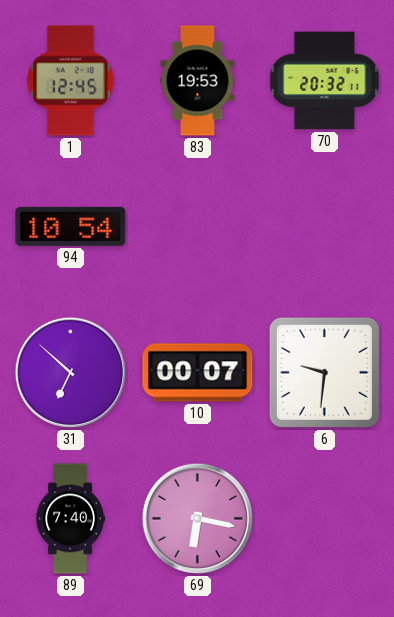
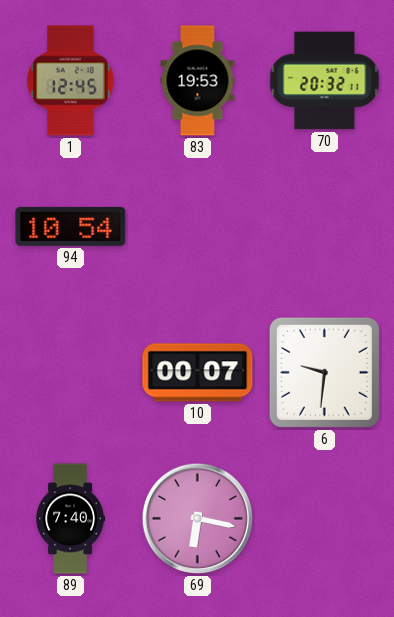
31: 6:52 -> none (70, 372)
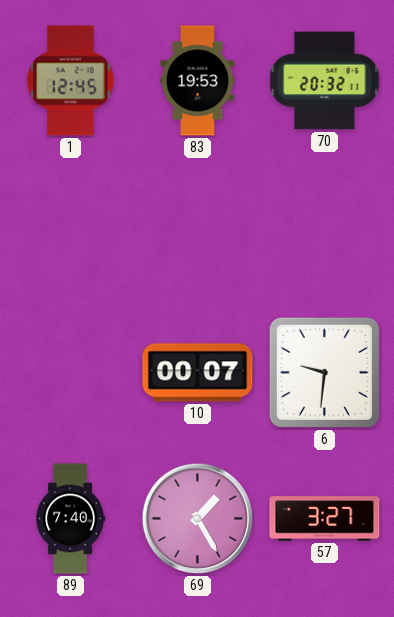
94: 10:54 -> none (71, 226)
69: 6:17 -> 1:25 (197, 518)
57: none -> 3:27 (325, 519)
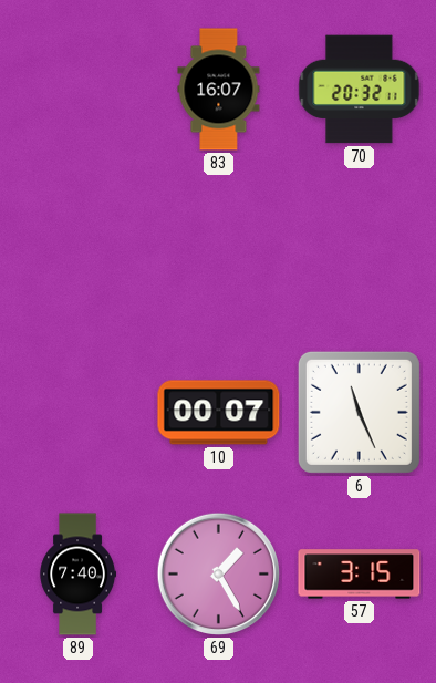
1: 12:45 -> none (71, 81)
83: 19:53 -> 16:07 (219, 90)
6: 9:31 -> 11:26 (359, 412)
57: 3:27 -> 3:15 (360, 575)
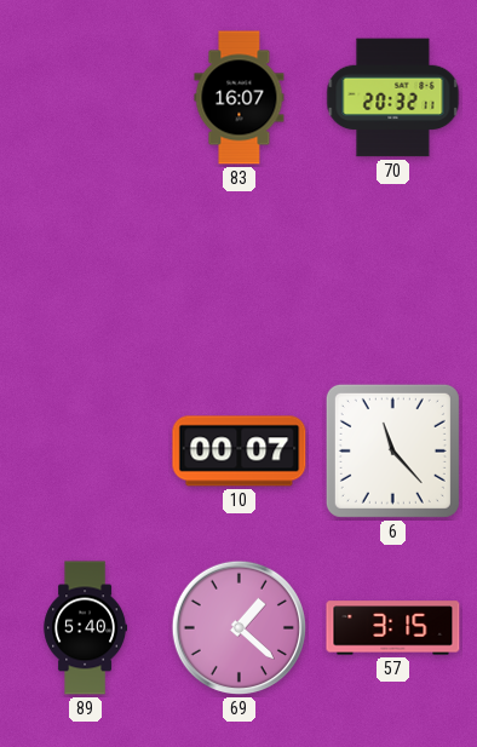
6: 11:26 -> 11:23 (392, 450)
89: 7:40 -> 5:40 (85, 628)
69: 1:25 -> 1:22 (238, 627)
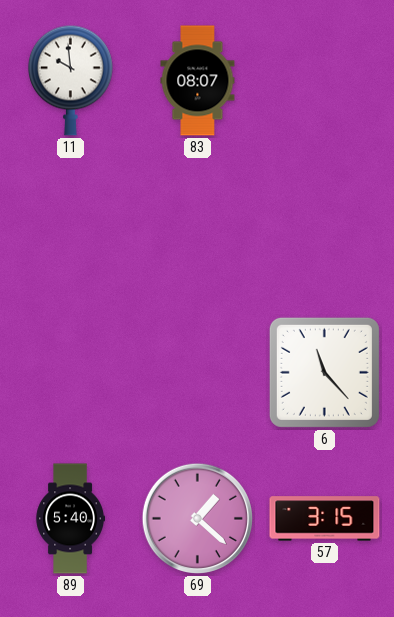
11: none -> 9:59 (71, 80)
83: 16:07 -> 08:07 (198, 81)
70: 20:32 -> none (393, 98)
10: 00:07 -> none (240, 452)
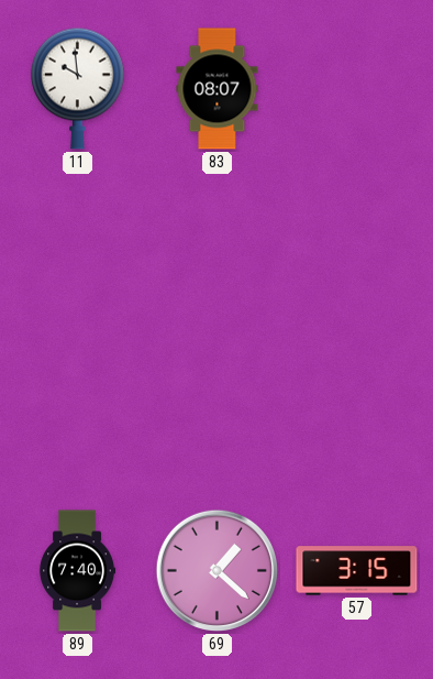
6: 11:23 -> none (324, 372)
89: 5:40 -> 7:40 (77, 571)
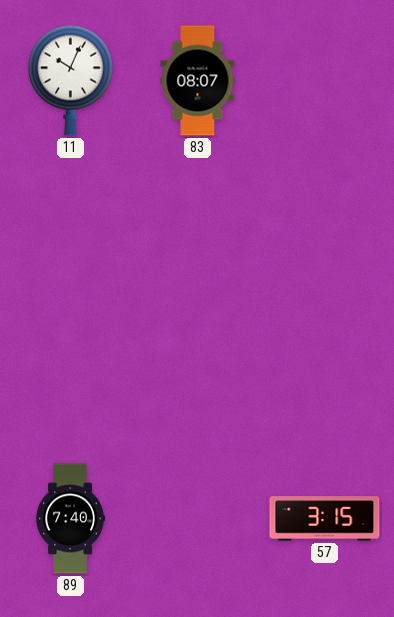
11: 9:59 -> 10:04 (71, 80)
69: 1:22 -> none (216, 570)
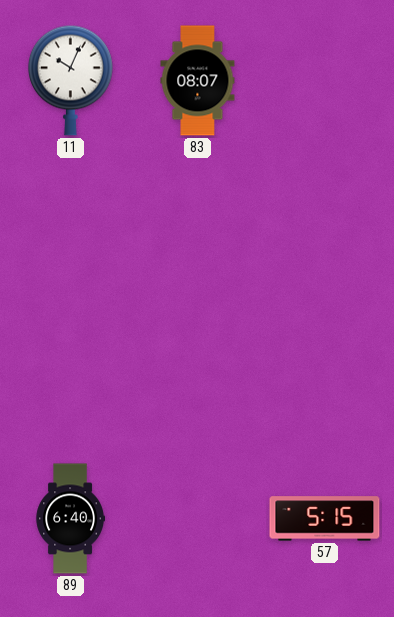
89: 7:40 -> 6:40 (70, 519)
57: 3:15 -> 5:15 (325, 519)
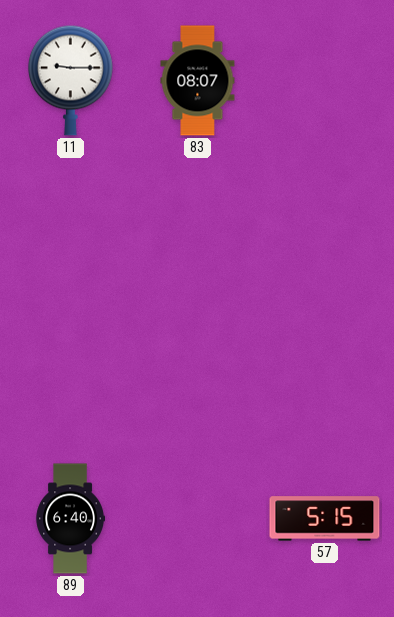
11: 10:04 -> 9:15 (71, 80)
